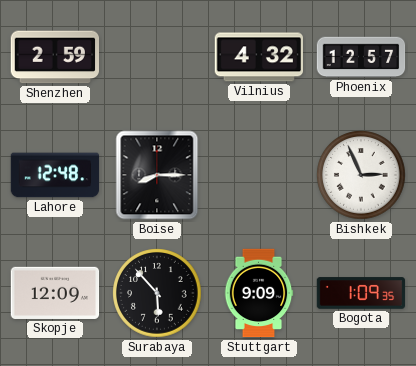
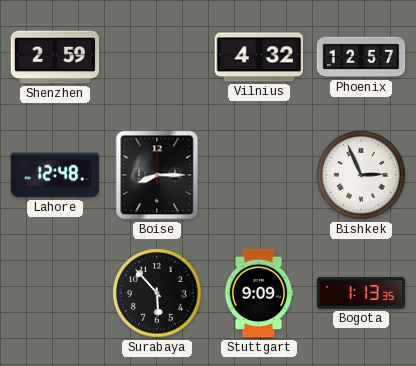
Skopje: 12:09 -> none (55, 293)
Bogota: 1:09 -> 1:13 (361, 293)
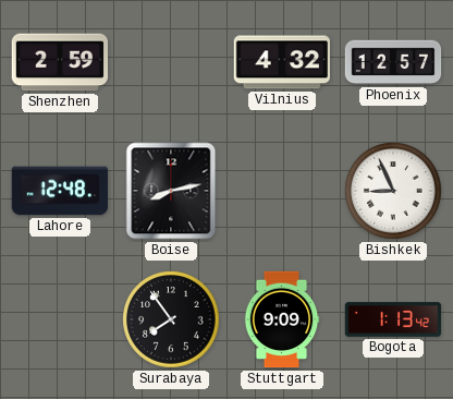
Boise: 8:15 -> 8:13 (171, 191)
Bishkek: 2:56 -> 8:56 (393, 191)
Surabaya: 5:53 -> 7:54 (171, 319)
Bogota: 1:13:35 -> 1:13:42 (393, 319)
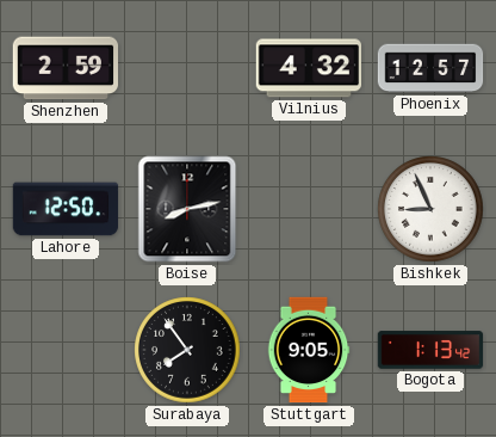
Lahore: 12:48 -> 12:50 (66, 209)
Stuttgart: 9:09 -> 9:05 (309, 350)
